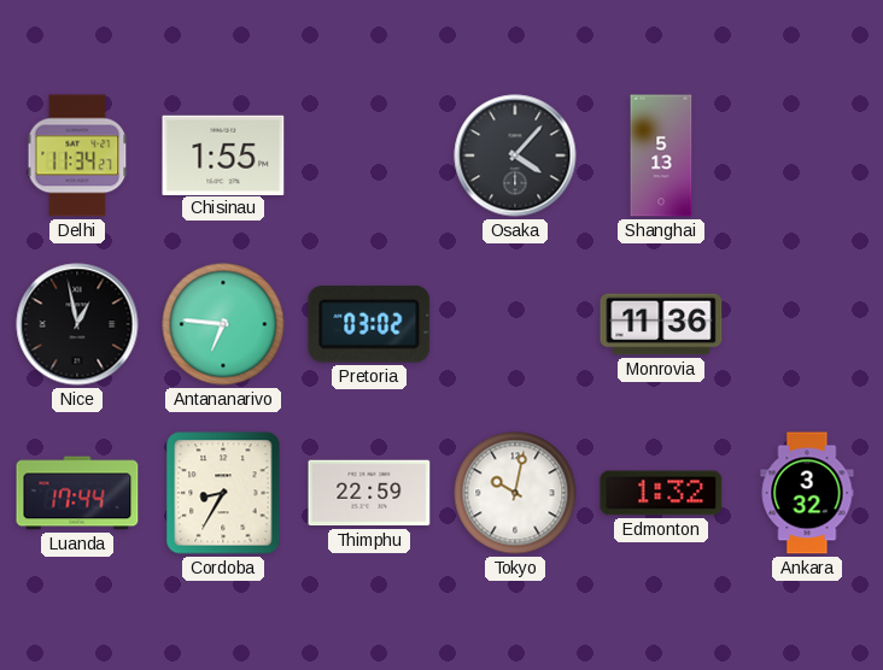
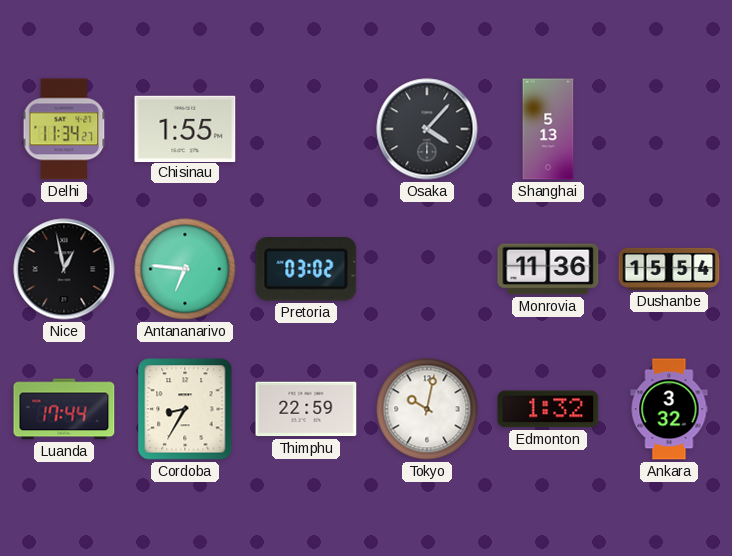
Dushanbe: none -> 15:54 (669, 269)
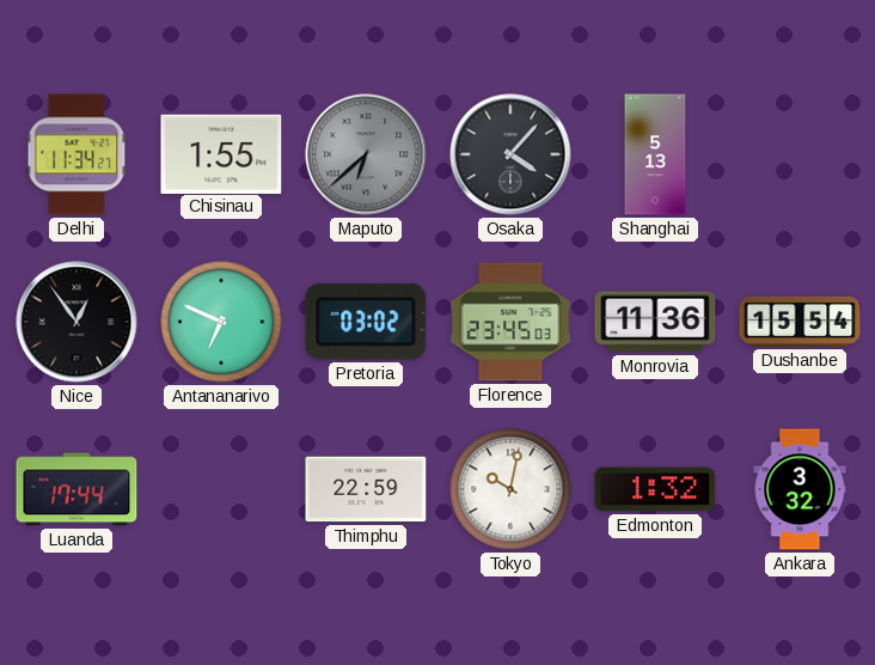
Maputo: none -> 6:38 (366, 154)
Nice: 12:58 -> 12:54 (77, 322)
Antananarivo: 6:46 -> 6:49 (221, 322)
Florence: none -> 23:45 (510, 322)
Cordoba: 8:35 -> none (185, 409)
